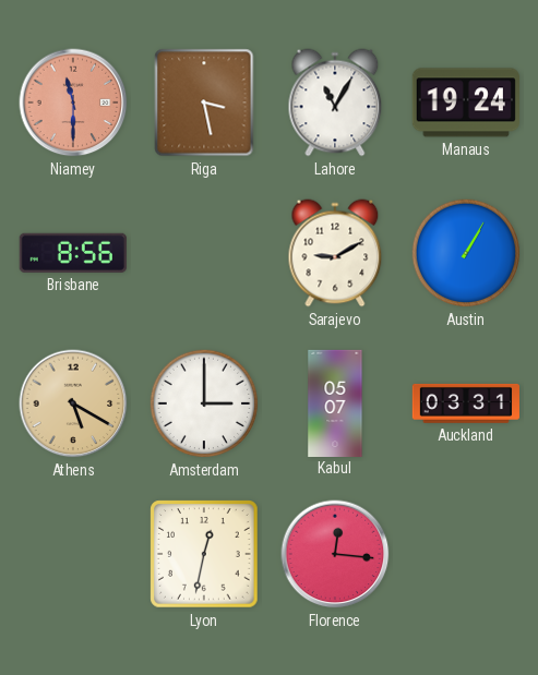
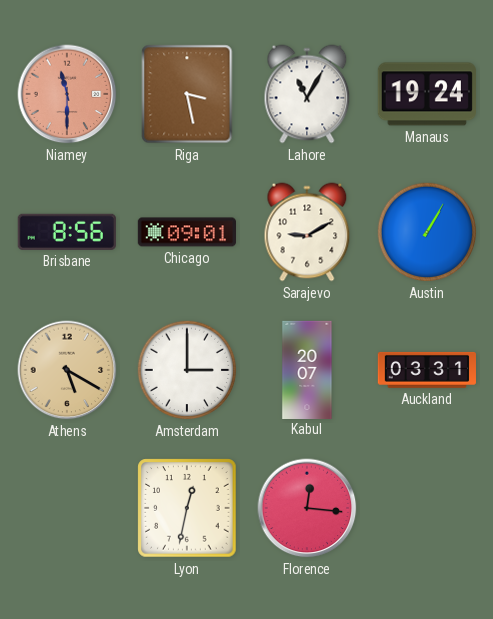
Chicago: none -> 09:01 (186, 232)
Kabul: 05:07 -> 20:07 (307, 369)
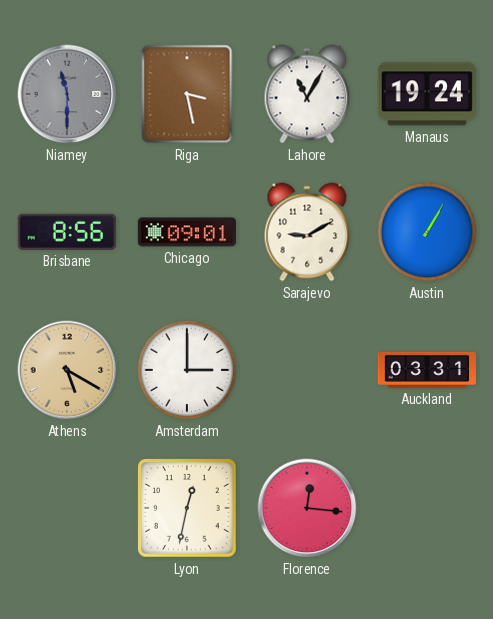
Niamey dial: salmon -> grey (67, 94)
Kabul: 20:07 -> none (307, 369)
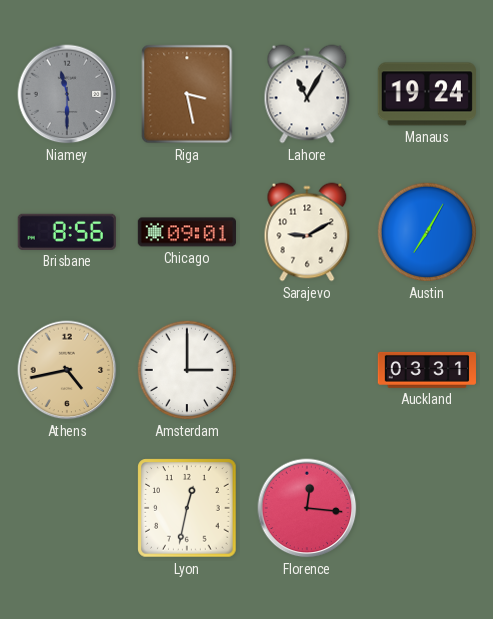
Austin: 1:05 -> 7:05 (427, 232)
Athens: 5:20 -> 4:43 (67, 370)
